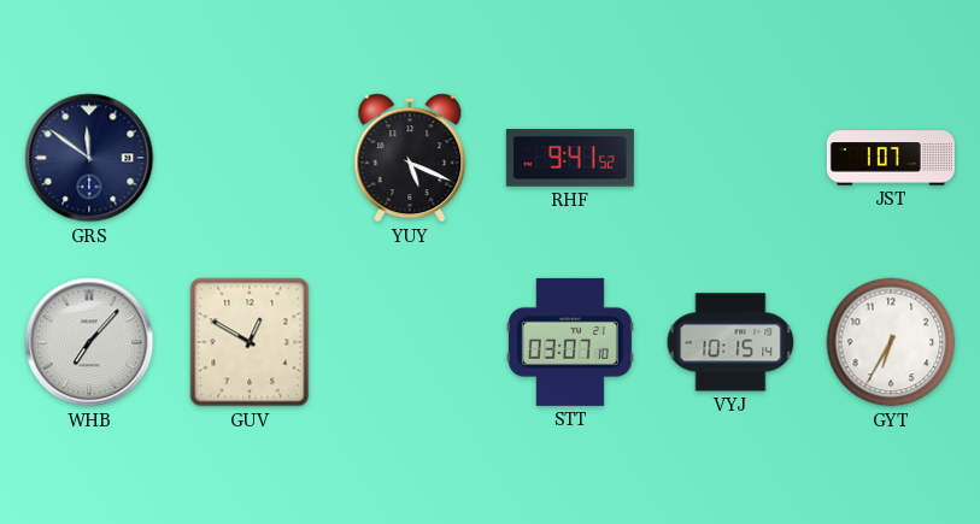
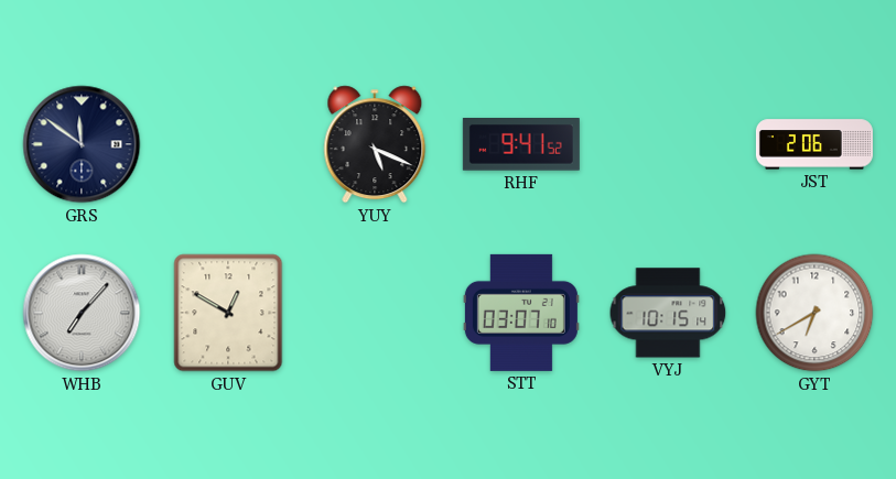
JST: 1:07 -> 2:06 (814, 144)
GYT: 6:35 -> 6:40 (814, 313)
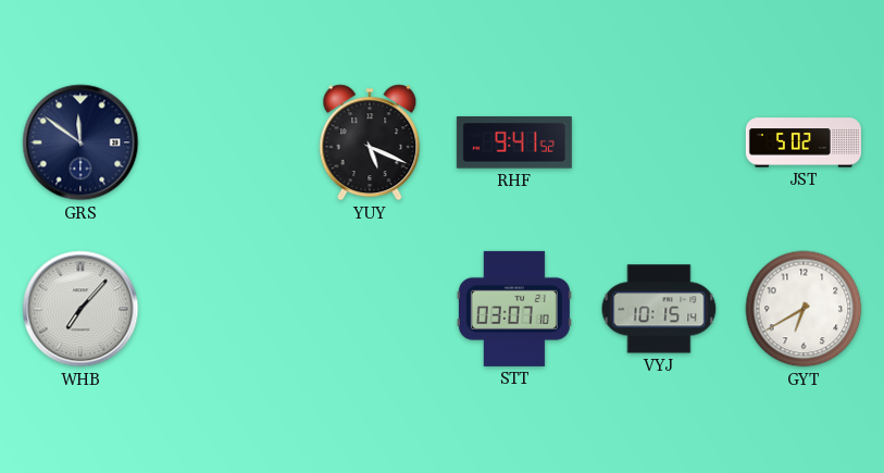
JST: 2:06 -> 5:02 (804, 142)
GUV: 12:50 -> none (228, 313)
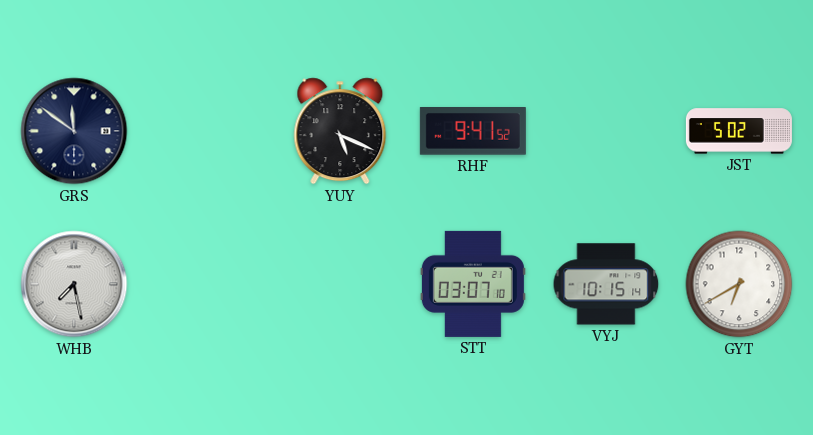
WHB: 7:07 -> 7:28 (74, 284)
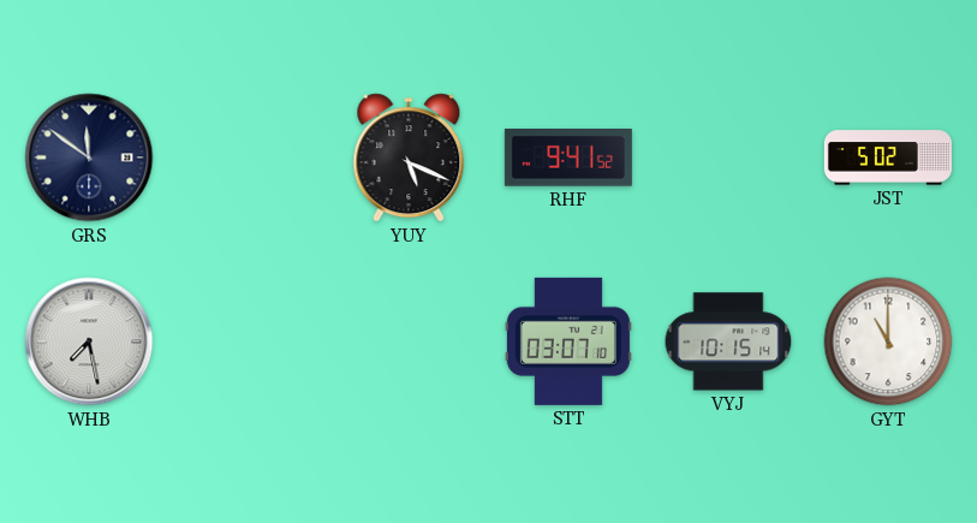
GYT: 6:40 -> 11:00 (888, 341)
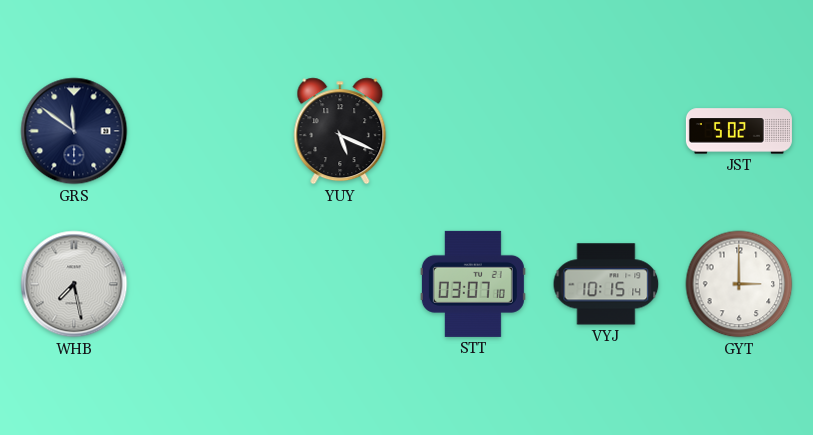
RHF: 9:41 -> none (568, 159)
GYT: 11:00 -> 3:00 (739, 284)
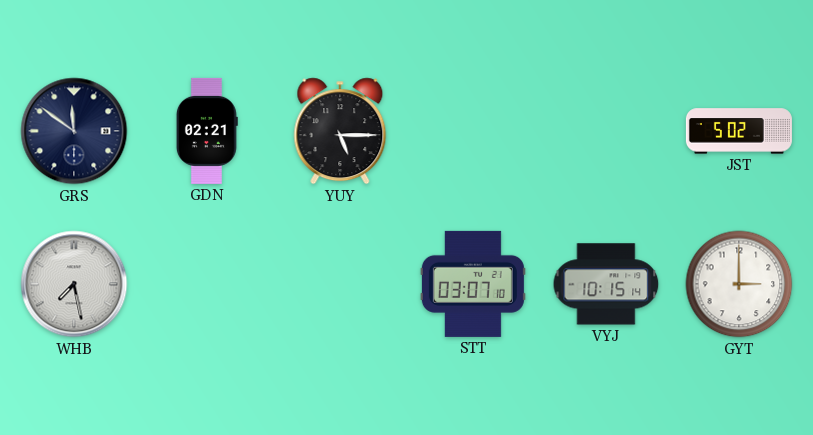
GDN: none -> 02:21 (207, 131)
YUY: 5:19 -> 5:15 (340, 131)
